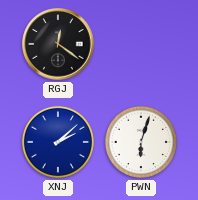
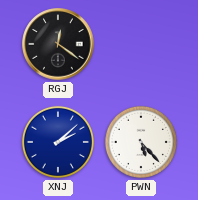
PWN: 6:03 -> 5:23 (141, 142)
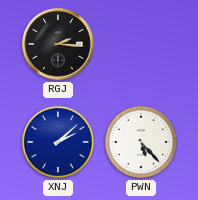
RGJ: 12:21 -> 2:16 (58, 44)
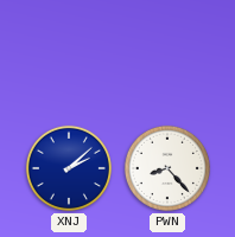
RGJ: 2:16 -> none (58, 44)
PWN: 5:23 -> 8:23 (167, 168)
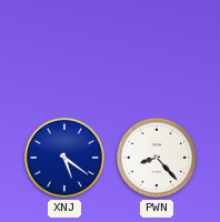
XNJ: 2:08 -> 5:21 (64, 158)
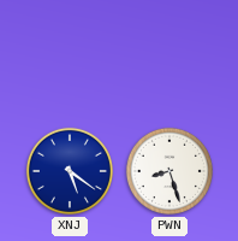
PWN: 8:23 -> 8:27 (169, 171)
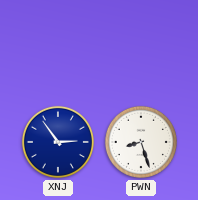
XNJ: 5:21 -> 2:54 (58, 142)
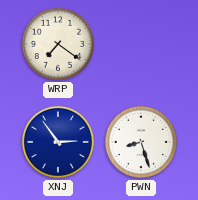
WRP: none -> 7:21 (58, 44)
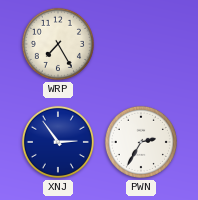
WRP: 7:21 -> 7:25 (58, 44)
PWN: 8:27 -> 2:35 (141, 142)
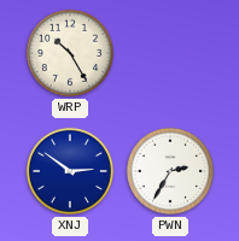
WRP: 7:25 -> 10:25 (70, 53)
XNJ: 2:54 -> 2:51 (70, 171)
